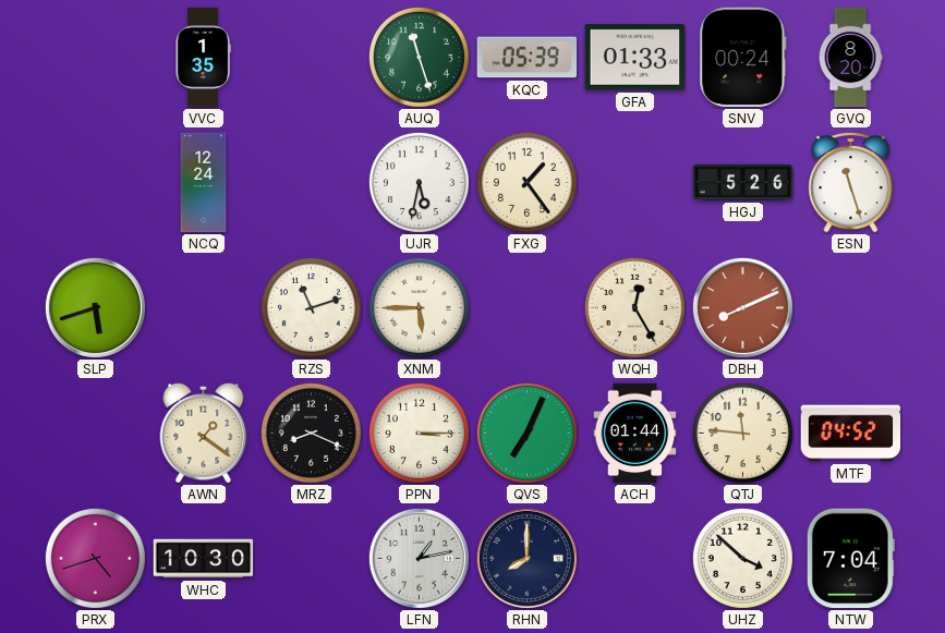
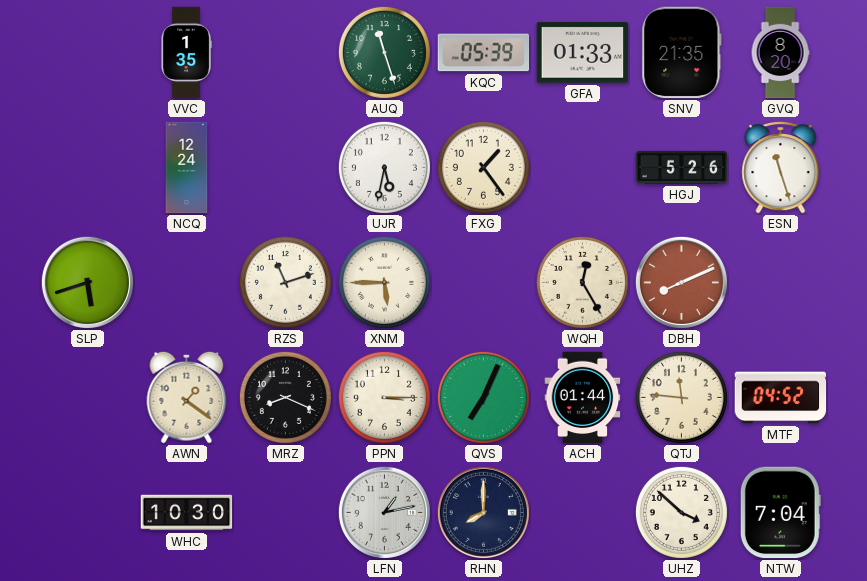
SNV: 00:24 -> 21:35 (682, 53)
PRX: 4:42 -> none (95, 558)
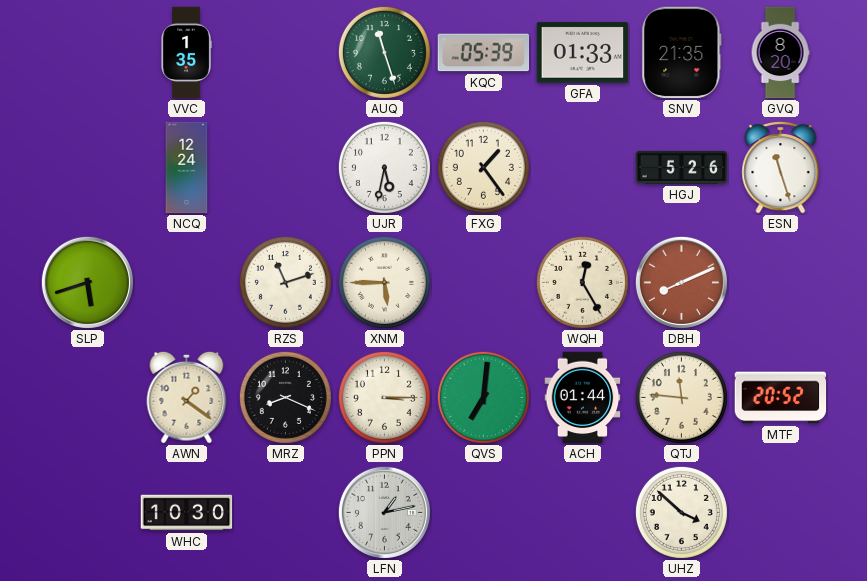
QVS: 7:04 -> 7:01 (483, 397)
MTF: 04:52 -> 20:52 (781, 398)
RHN: 8:00 -> none (483, 512)
NTW: 7:04 -> none (780, 513)
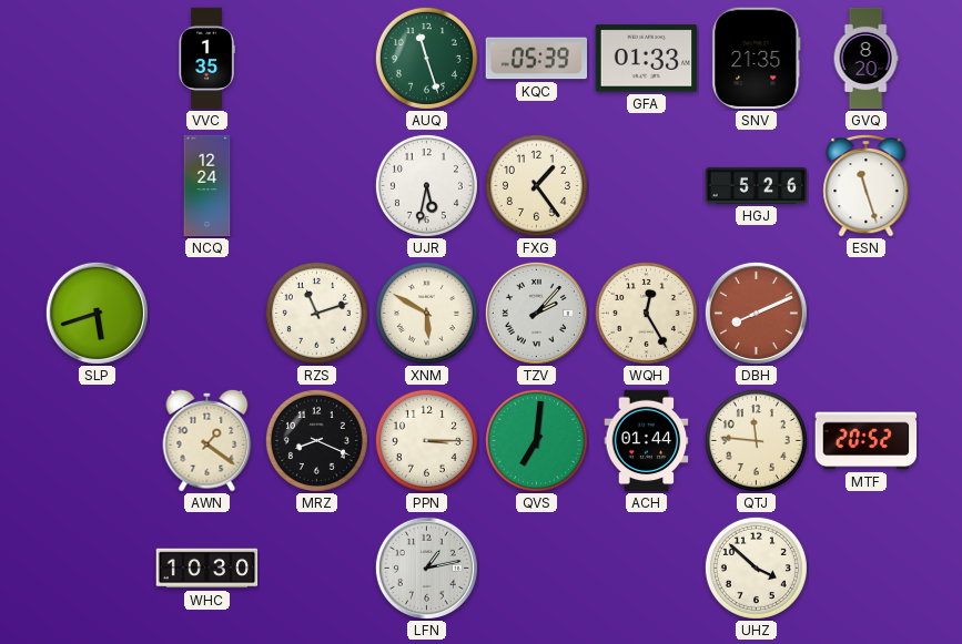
XNM: 5:45 -> 5:50 (426, 313)
TZV: none -> 2:07 (536, 313)
